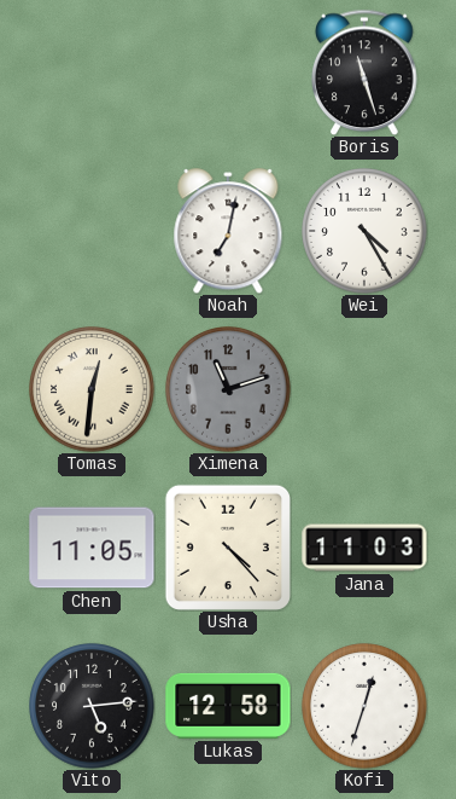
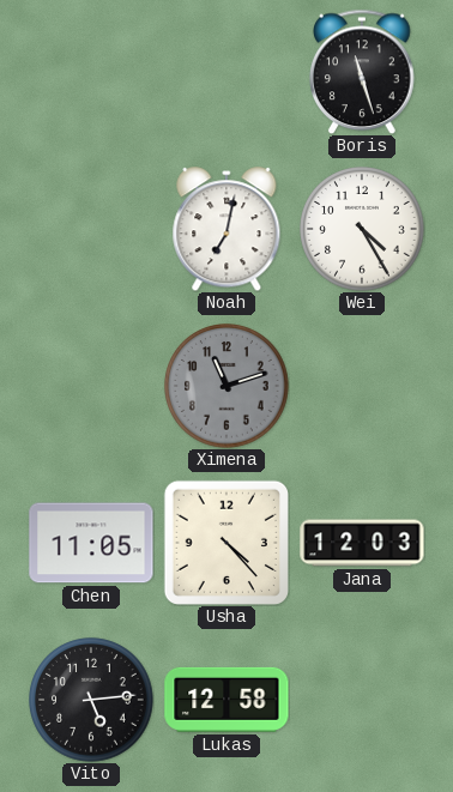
Tomas: 12:31 -> none (92, 389)
Jana: 11:03 -> 12:03 (362, 543)
Kofi: 12:33 -> none (364, 706)
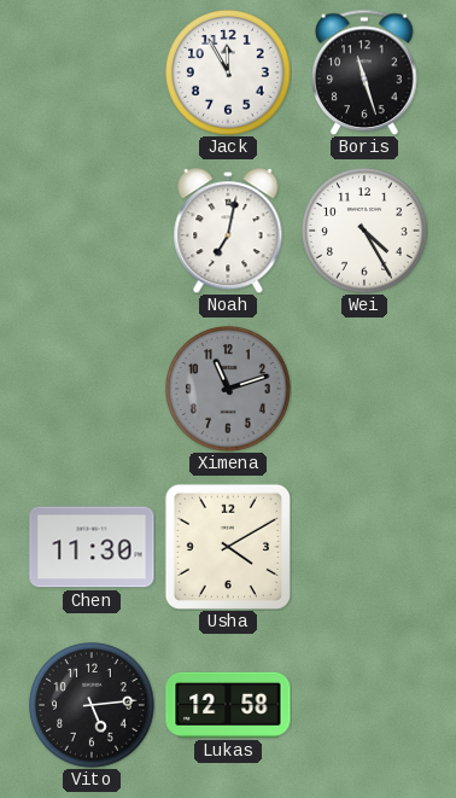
Jack: none -> 11:55 (228, 72)
Chen: 11:05 -> 11:30 (92, 547)
Usha: 4:23 -> 4:10 (228, 547)
Jana: 12:03 -> none (362, 543)
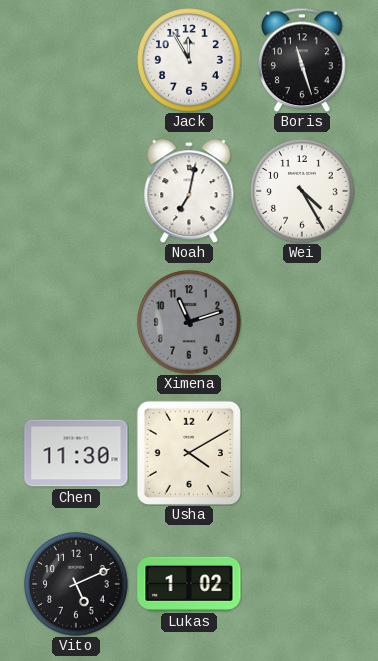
Vito: 5:14 -> 5:11 (76, 584)
Lukas: 12:58 -> 1:02 (189, 584)
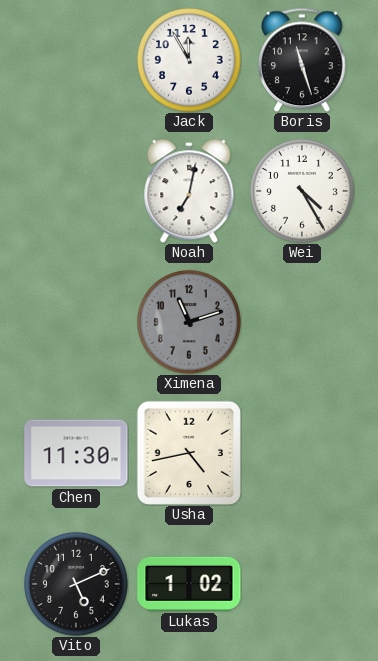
Usha: 4:10 -> 4:43 (189, 453)
